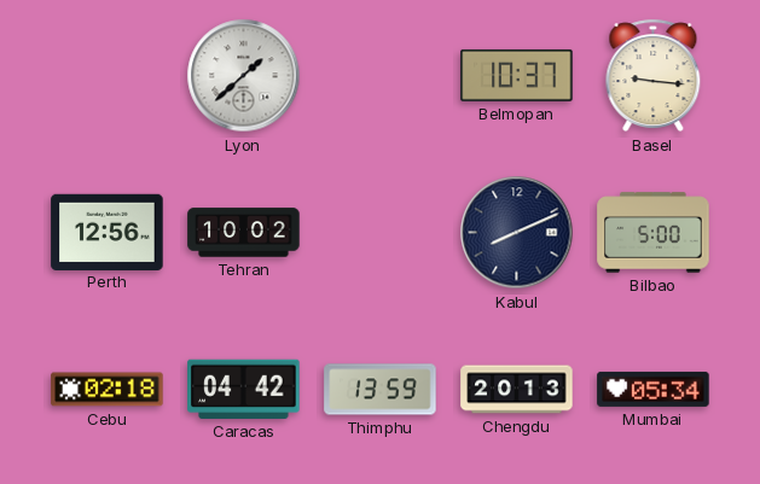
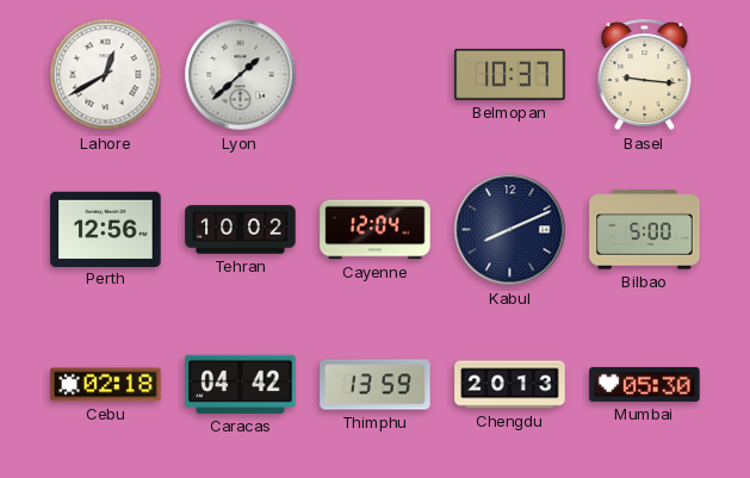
Lahore: none -> 12:40 (106, 75)
Cayenne: none -> 12:04 (376, 230)
Mumbai: 05:34 -> 05:30 (645, 384)
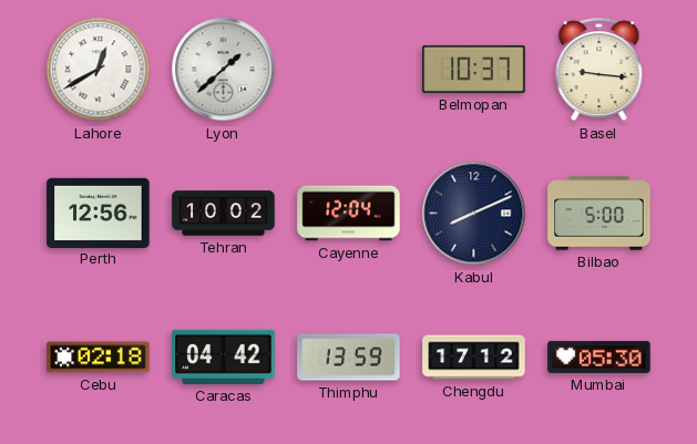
Chengdu: 20:13 -> 17:12 (474, 358)
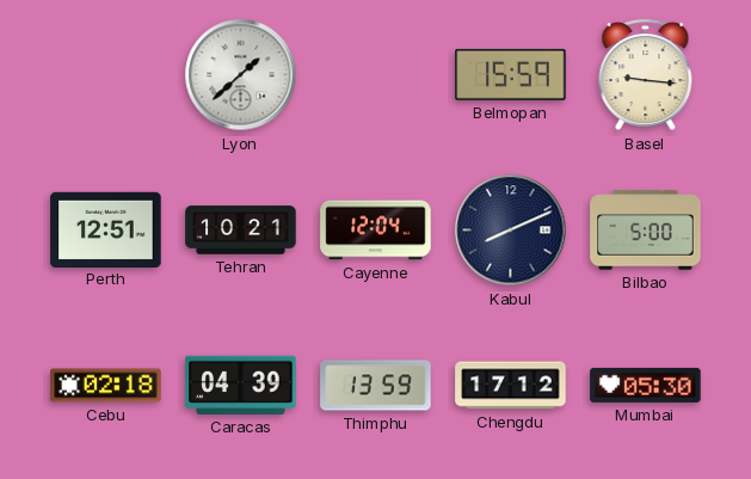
Lahore: 12:40 -> none (99, 70)
Belmopan: 10:37 -> 15:59 (511, 74)
Perth: 12:56 -> 12:51 (106, 229)
Tehran: 10:02 -> 10:21 (241, 231)
Caracas: 04:42 -> 04:39 (241, 385)
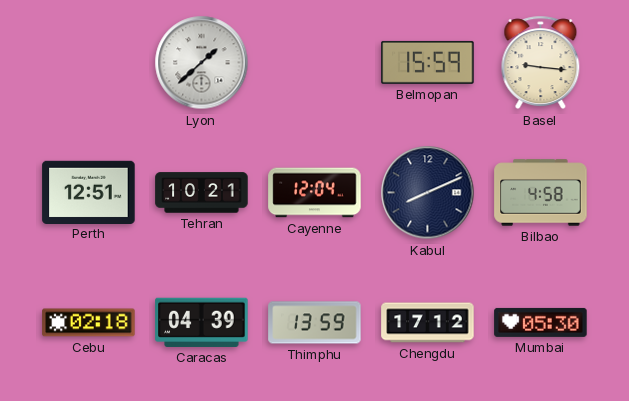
Bilbao: 5:00 -> 4:58 (541, 193)
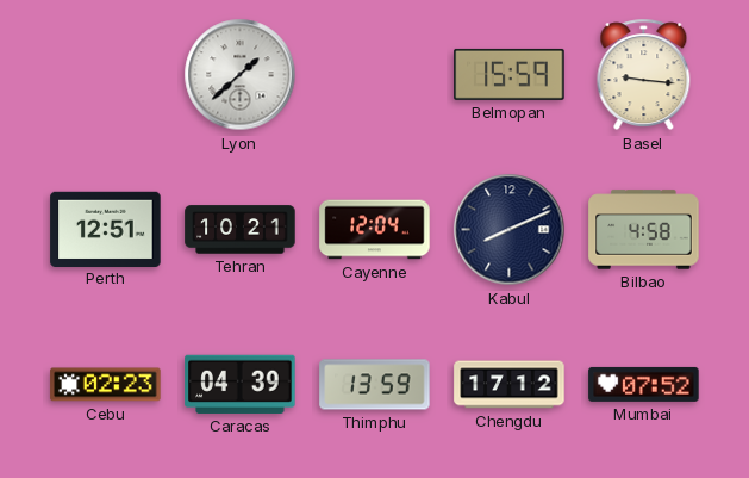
Cebu: 02:18 -> 02:23 (106, 385)
Mumbai: 05:30 -> 07:52 (644, 384)
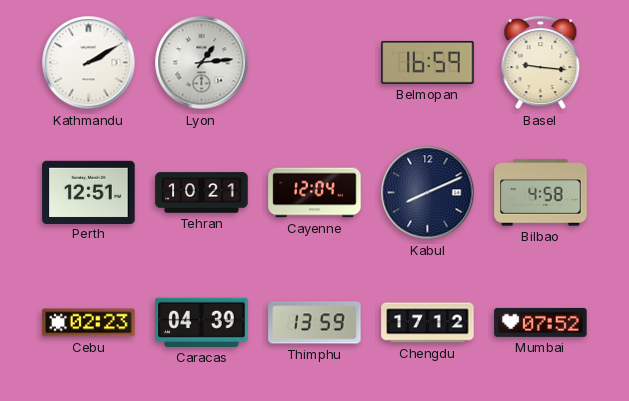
Kathmandu: none -> 2:10 (89, 63)
Lyon: 1:38 -> 1:14 (202, 63)
Belmopan: 15:59 -> 16:59 (428, 62)
